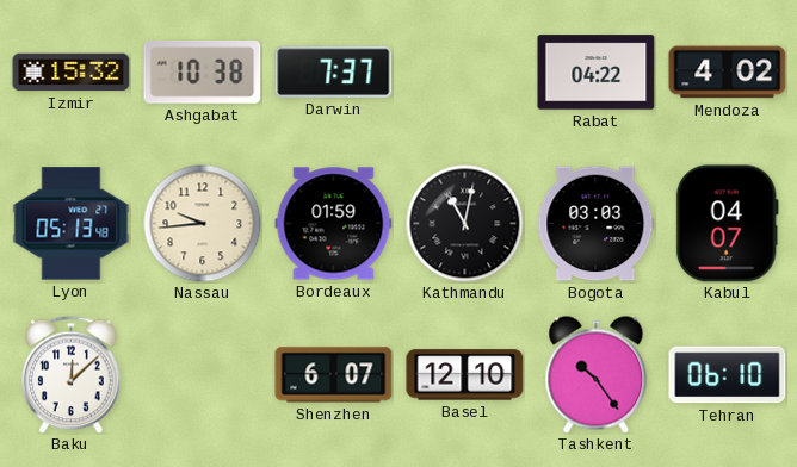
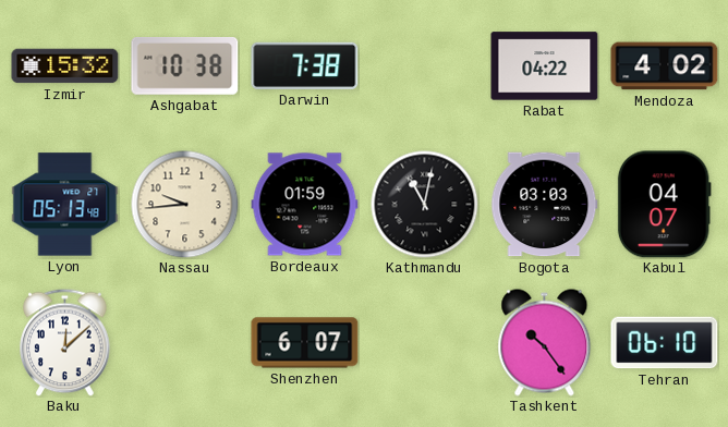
Darwin: 7:37 -> 7:38 (305, 65)
Basel: 12:10 -> none (465, 375)
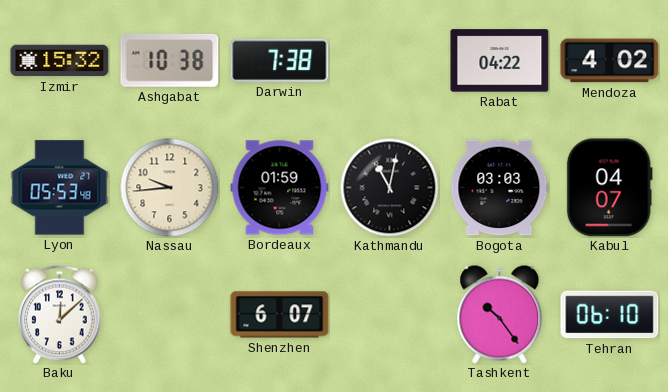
Lyon: 05:13 -> 05:53 (60, 188)
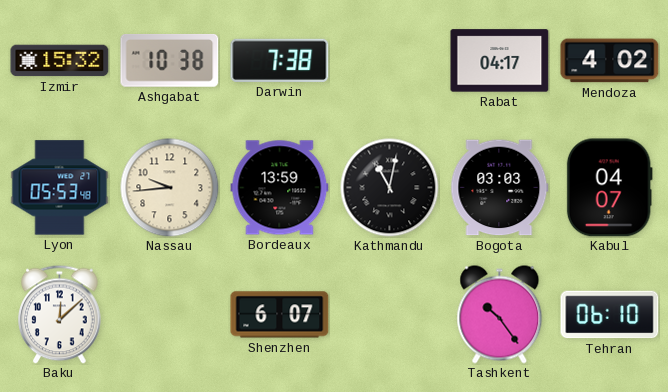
Rabat: 04:22 -> 04:17 (500, 61)
Bordeaux: 01:59 -> 13:59 (280, 188)
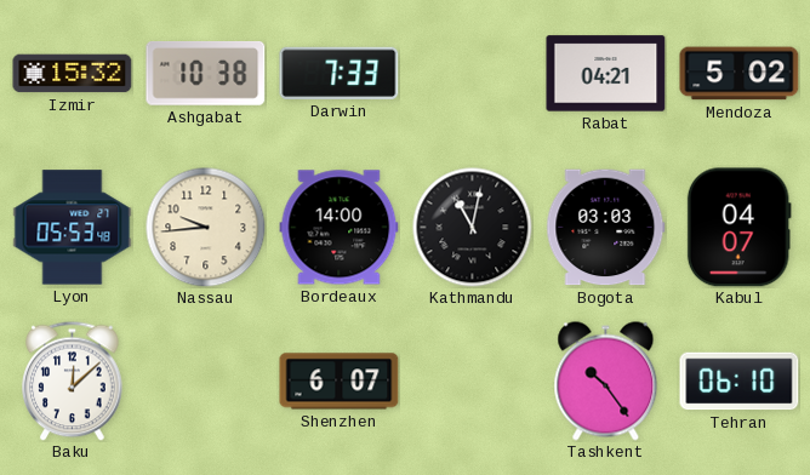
Darwin: 7:38 -> 7:33 (340, 73)
Rabat: 04:17 -> 04:21 (606, 74)
Mendoza: 4:02 -> 5:02 (740, 74)
Bordeaux: 13:59 -> 14:00 (340, 228)
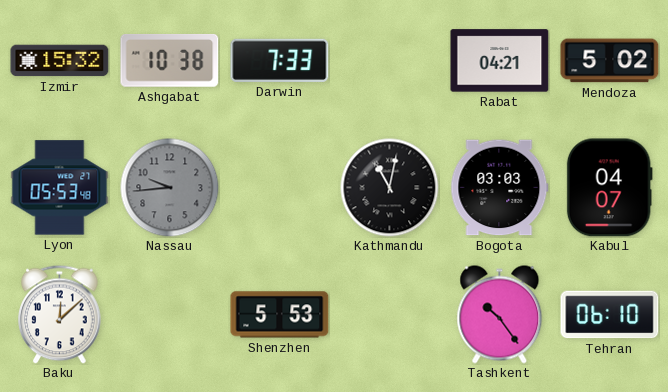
Nassau dial: cream -> grey (170, 188)
Bordeaux: 14:00 -> none (340, 228)
Shenzhen: 6:07 -> 5:53 (280, 315)
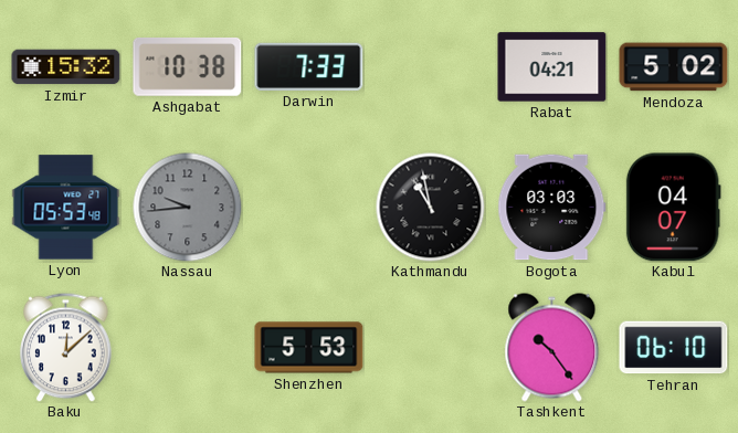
Kathmandu: 11:02 -> 10:58 (431, 208)
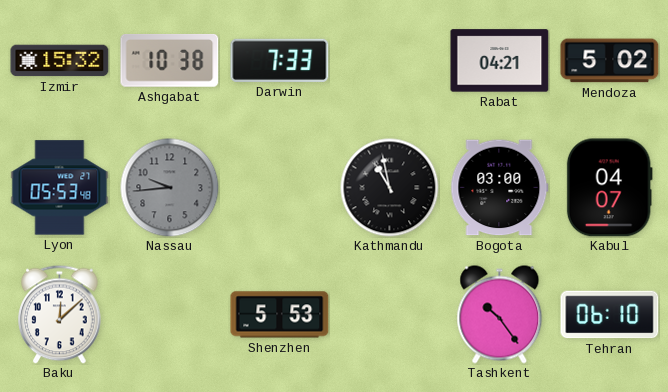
Bogota: 03:03 -> 03:00 (500, 188)
